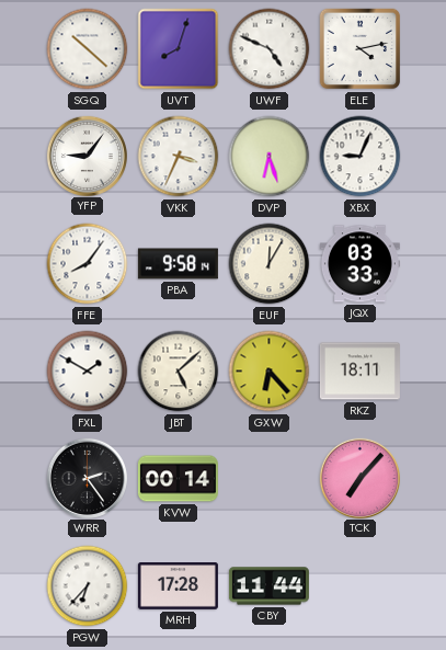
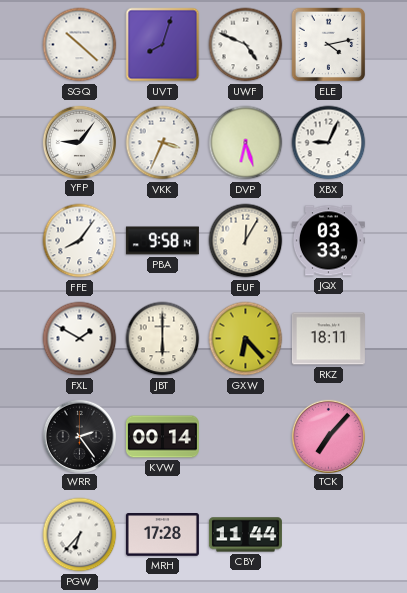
JBT: 5:08 -> 6:00 (163, 339)
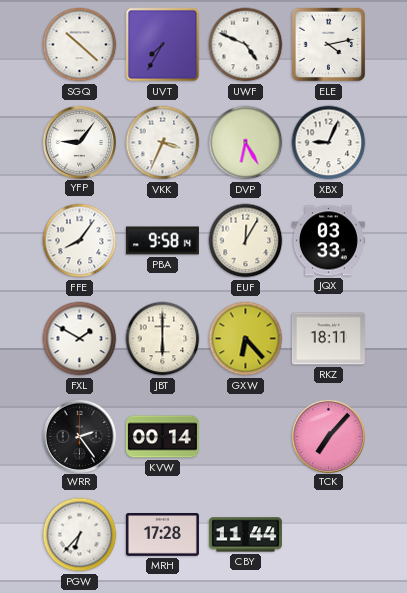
UVT: 8:03 -> 7:35 (163, 45)
DVP: 6:27 -> 6:25 (246, 143)
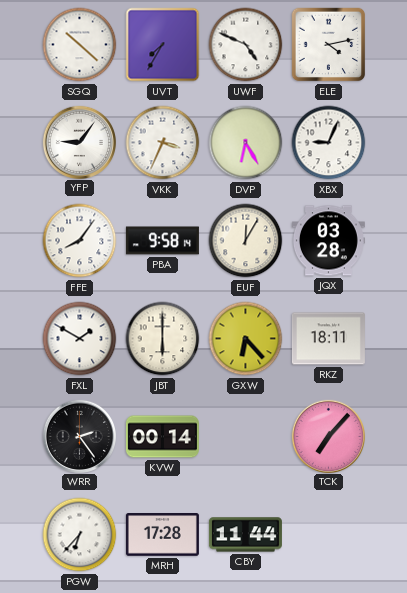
JQX: 03:33 -> 03:28 (328, 241)
